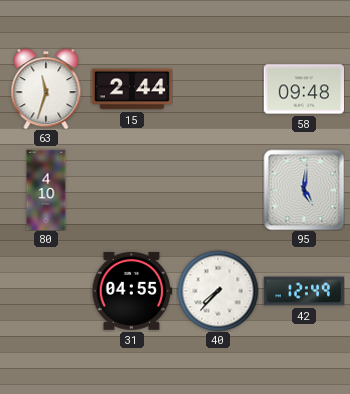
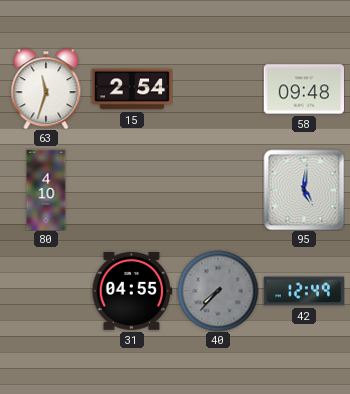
15: 2:44 -> 2:54 (132, 89)
40 dial: white -> grey (218, 291)
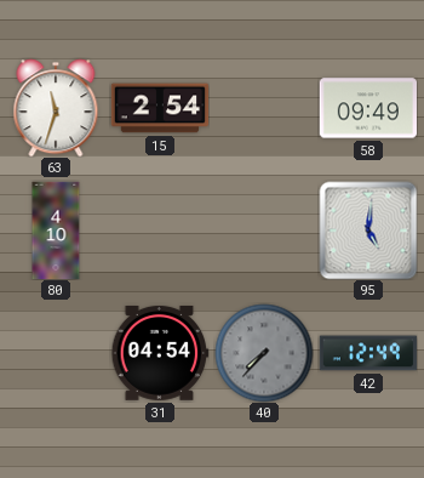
58: 09:48 -> 09:49 (367, 108)
31: 04:55 -> 04:54 (159, 353)
